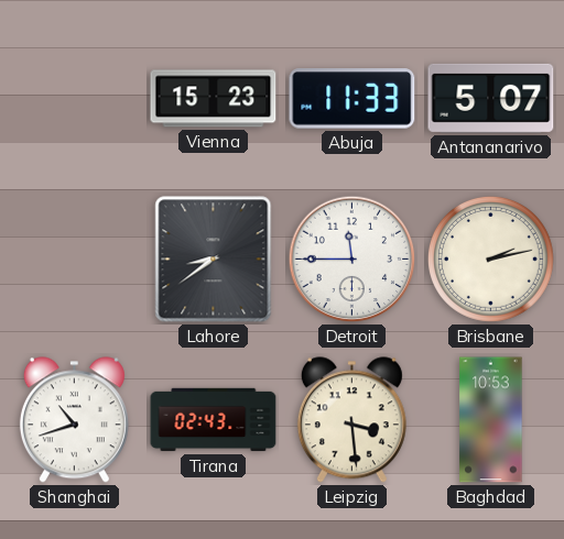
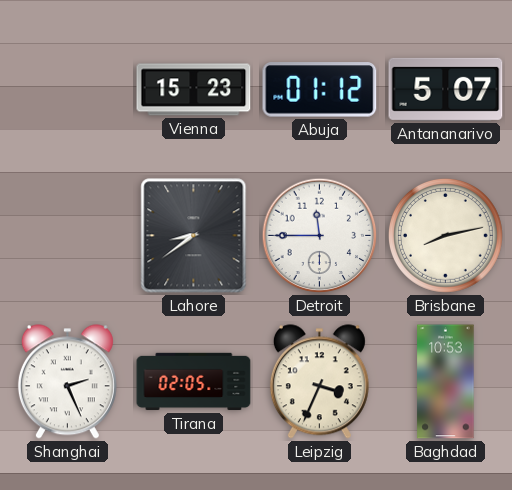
Abuja: 11:33 -> 01:12 (320, 90)
Brisbane: 2:13 -> 8:13 (445, 235)
Shanghai: 10:42 -> 2:26 (67, 382)
Tirana: 02:43 -> 02:05 (194, 382)
Leipzig: 3:29 -> 3:34 (319, 382)
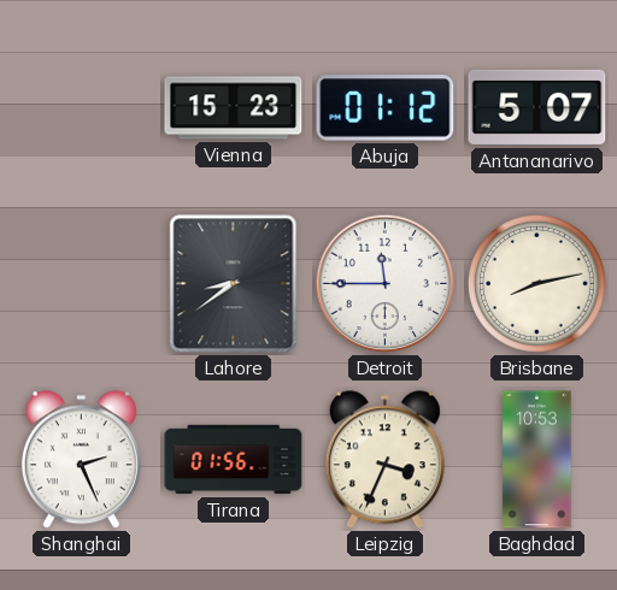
Tirana: 02:05 -> 01:56 (234, 460)
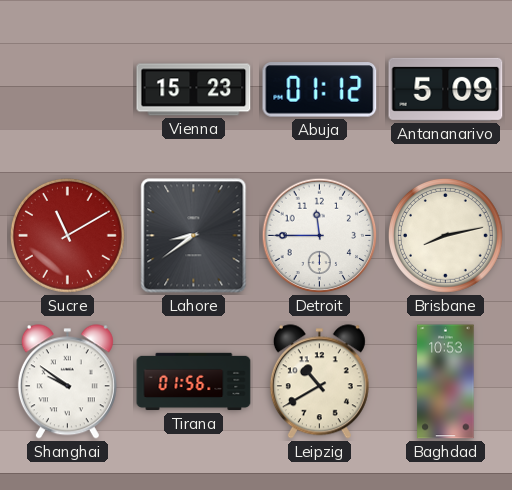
Antananarivo: 5:07 -> 5:09 (446, 89)
Sucre: none -> 11:10 (67, 235)
Shanghai: 2:26 -> 9:51 (67, 382)
Leipzig: 3:34 -> 10:40 (319, 382)
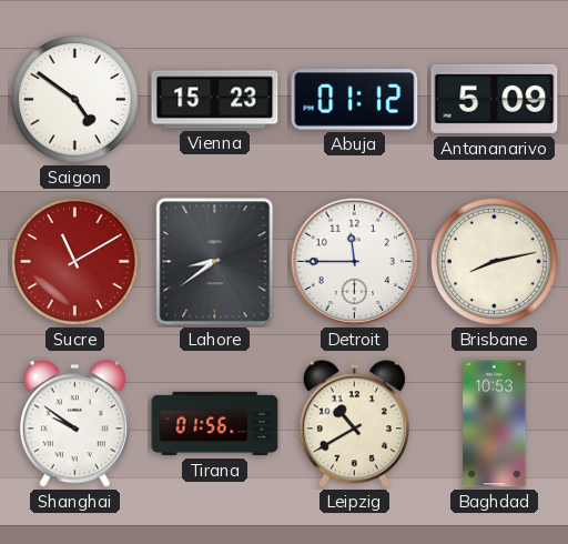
Saigon: none -> 4:51 (74, 99)
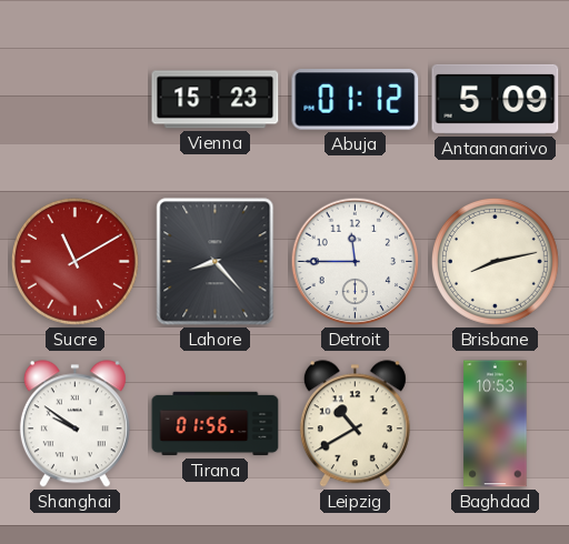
Saigon: 4:51 -> none (74, 99)
Lahore: 8:39 -> 8:23 (216, 262)
